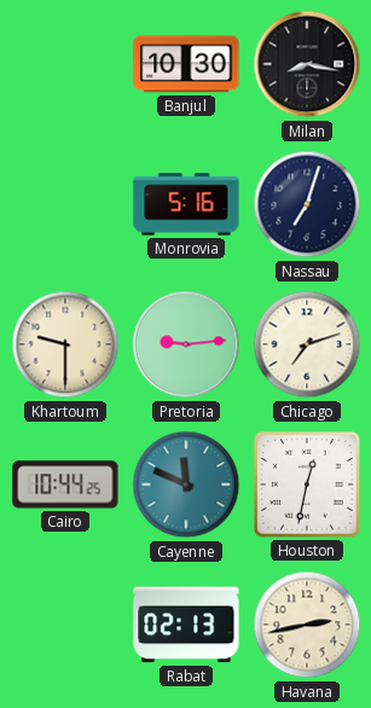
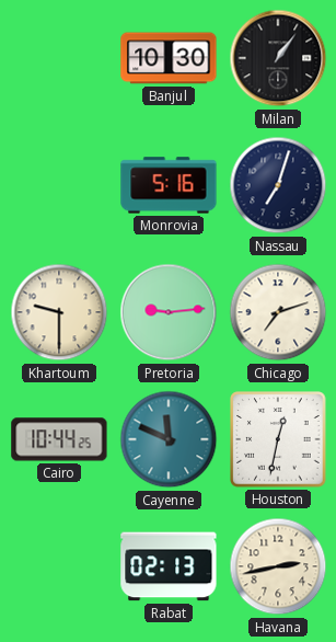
Milan: 8:17 -> 1:06 (278, 58)
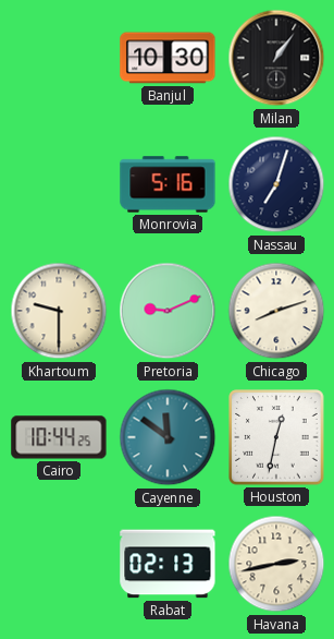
Pretoria: 9:14 -> 9:11 (168, 311)
Chicago: 7:12 -> 8:12 (276, 311)
Cayenne: 11:49 -> 11:51 (168, 437)
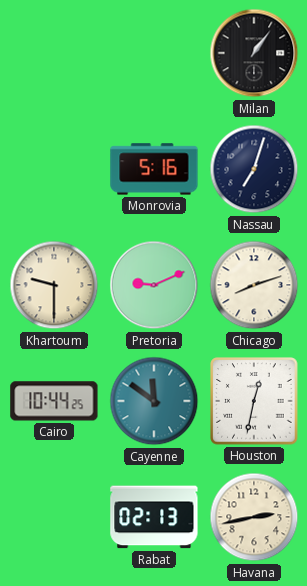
Banjul: 10:30 -> none (168, 58)
